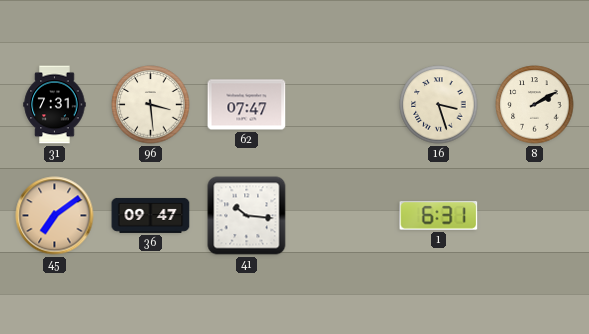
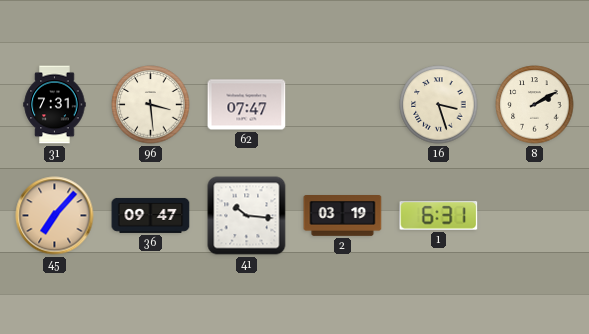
45: 7:09 -> 7:07 (55, 216)
2: none -> 03:19 (343, 216)
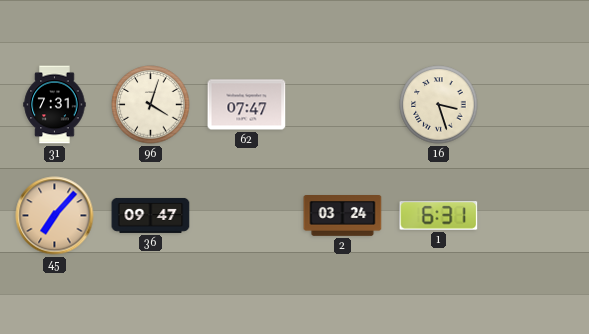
96: 3:29 -> 4:03 (151, 105)
8: 2:10 -> none (535, 105)
41: 10:16 -> none (247, 216)
2: 03:19 -> 03:24 (343, 216)
